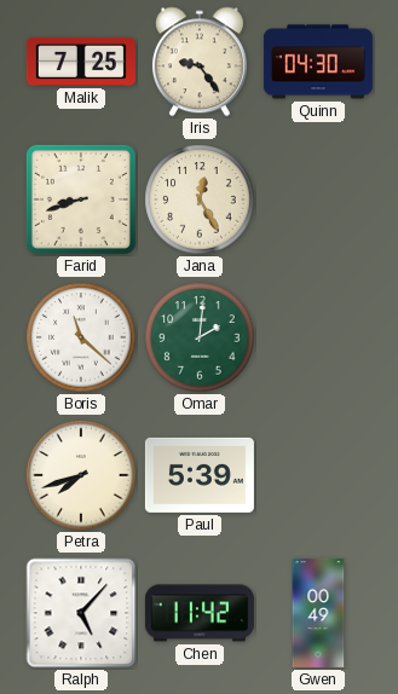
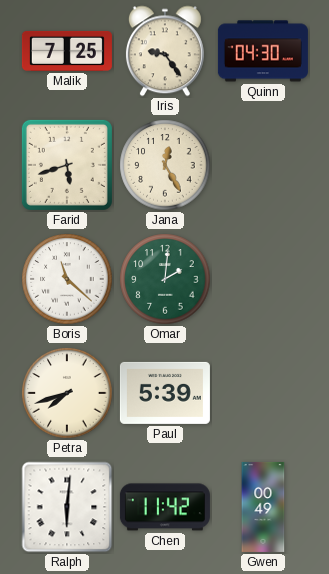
Farid: 8:42 -> 5:42 (67, 165)
Ralph: 5:07 -> 6:01 (67, 507)
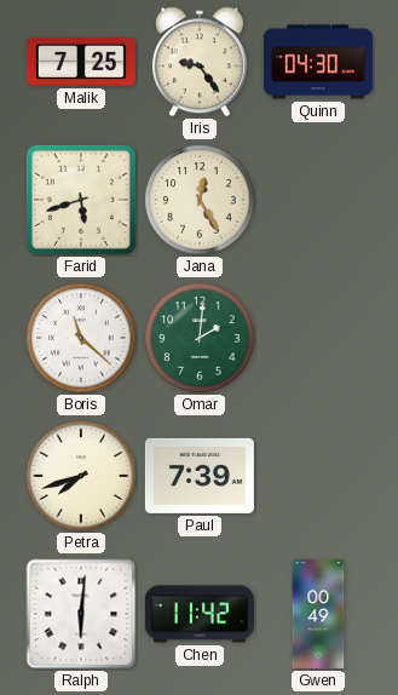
Paul: 5:39 -> 7:39 (200, 476)
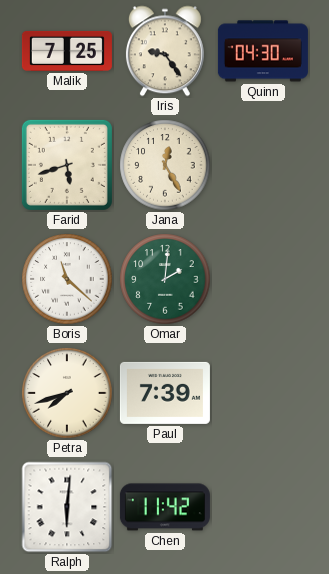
Gwen: 00:49 -> none (318, 614)
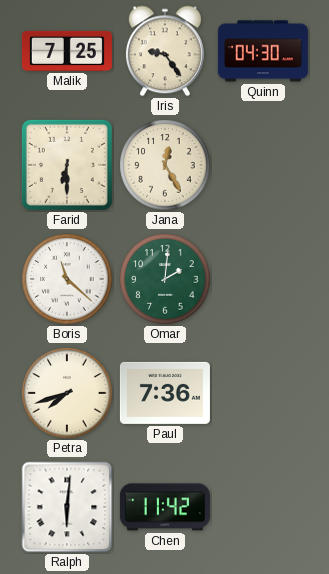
Farid: 5:42 -> 6:30 (67, 165)
Paul: 7:39 -> 7:36 (165, 393)
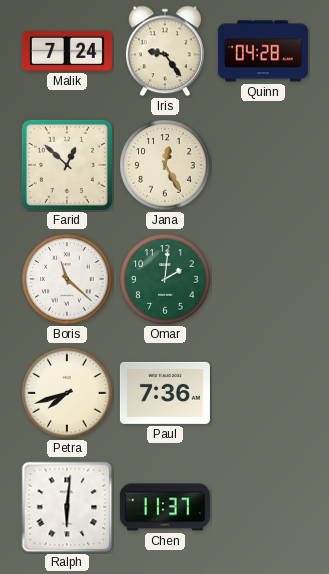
Malik: 7:25 -> 7:24 (67, 51)
Quinn: 04:30 -> 04:28 (263, 51)
Farid: 6:30 -> 12:52 (67, 165)
Chen: 11:42 -> 11:37 (165, 507)
